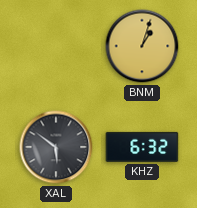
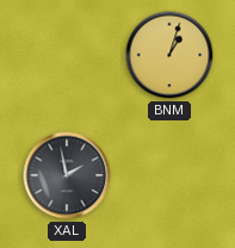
XAL: 5:51 -> 1:58 (67, 175)
KHZ: 6:32 -> none (142, 147)
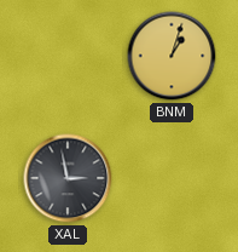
XAL: 1:58 -> 2:58 (68, 178)
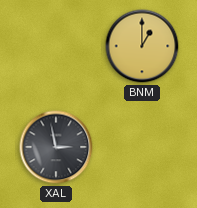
BNM: 1:03 -> 1:00 (142, 46)
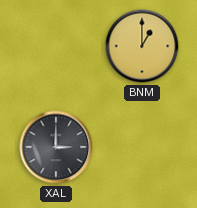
XAL: 2:58 -> 3:00 (56, 147)
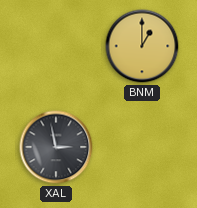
XAL: 3:00 -> 2:58 (56, 147)
